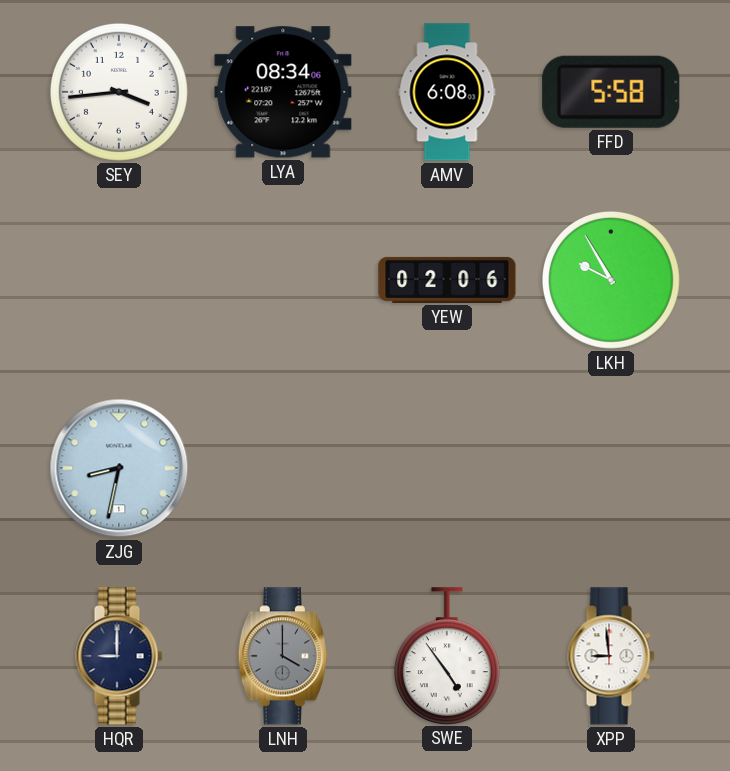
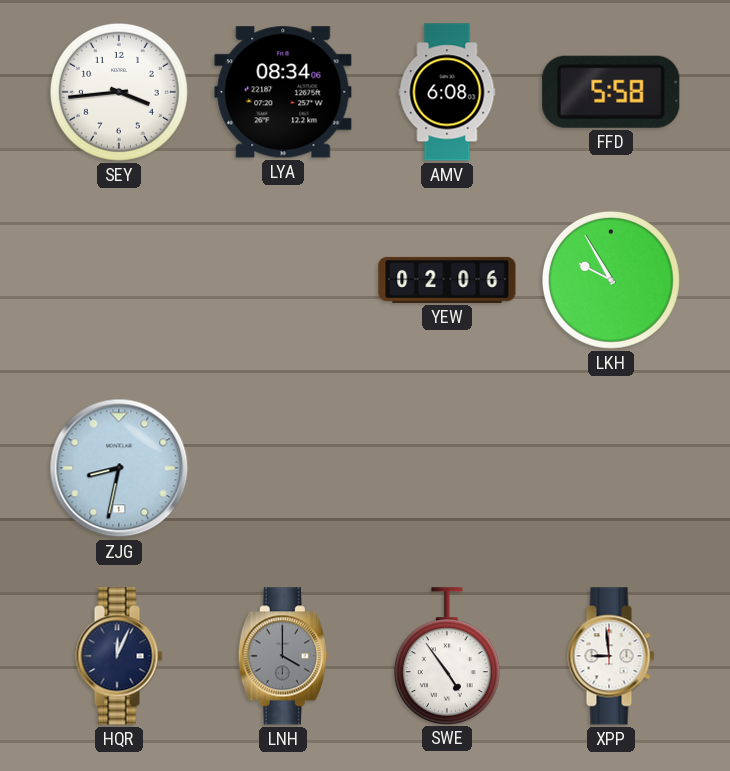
HQR: 9:00 -> 12:04 (119, 656)
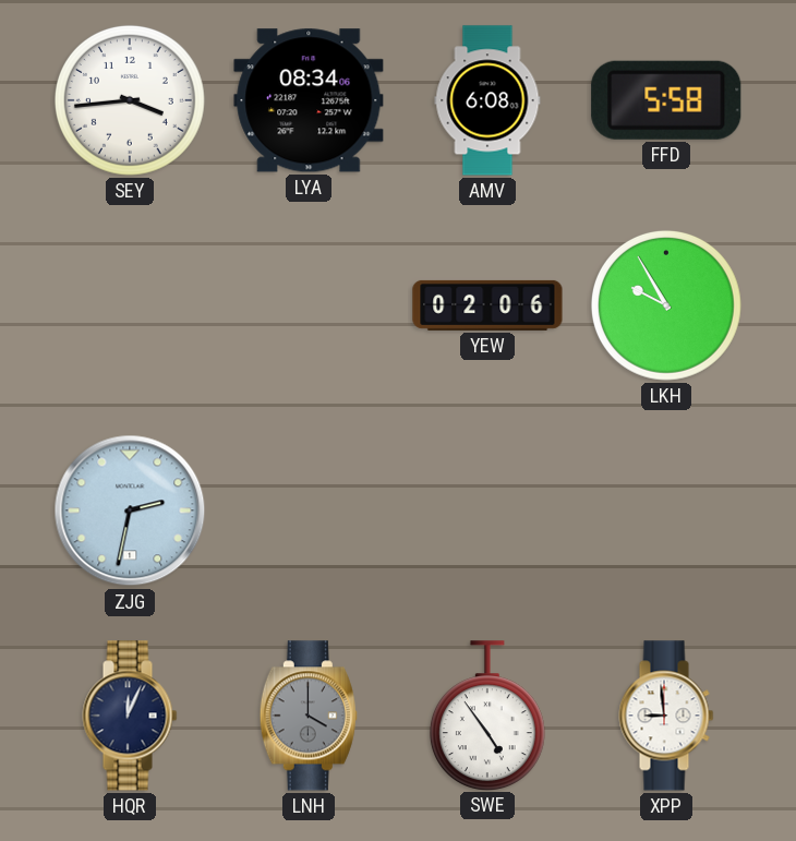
ZJG: 8:32 -> 2:32 (130, 510)
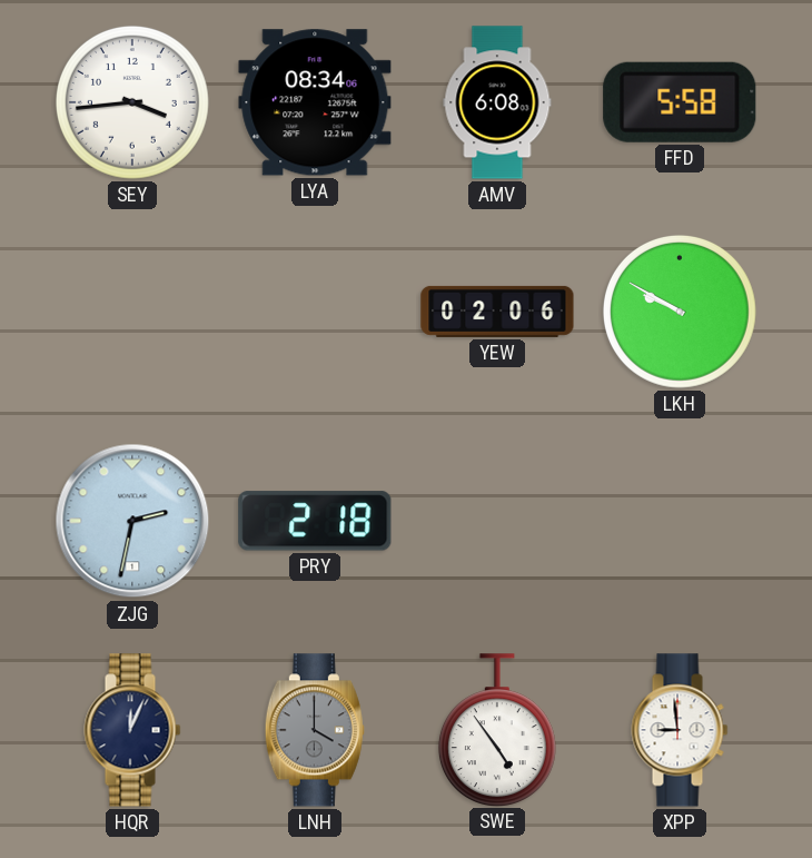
LKH: 9:55 -> 9:50 (680, 312)
PRY: none -> 2:18 (315, 521)
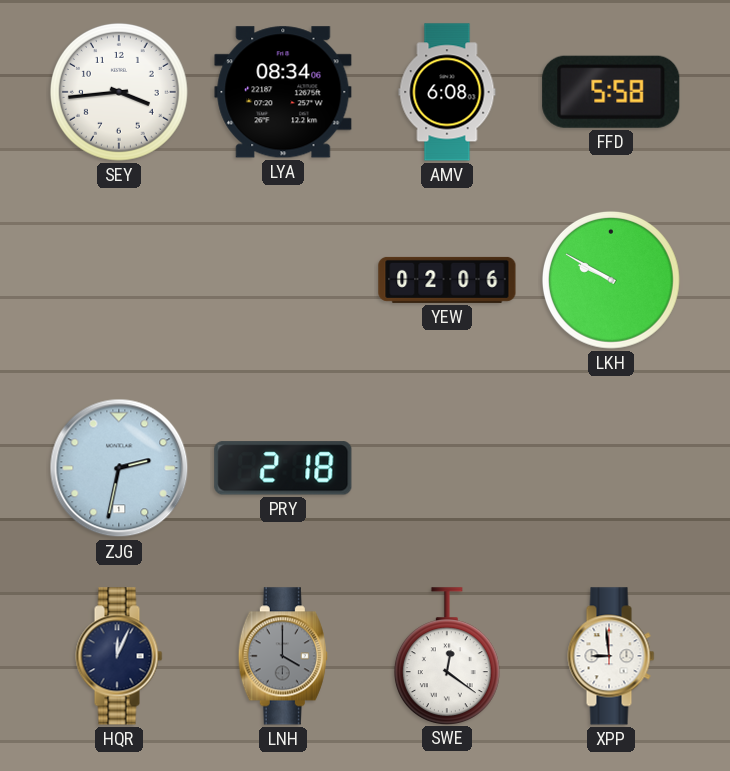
SWE: 4:54 -> 12:21 (447, 656)
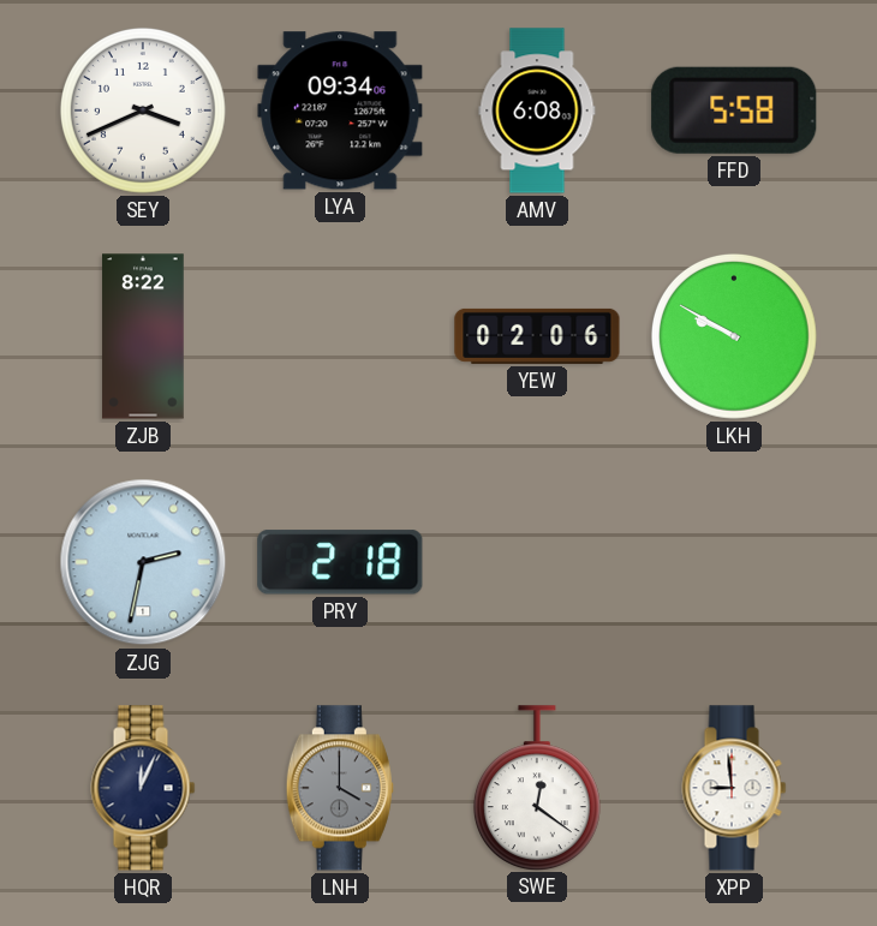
SEY: 3:44 -> 3:41 (143, 110)
LYA: 08:34 -> 09:34 (340, 110)
ZJB: none -> 8:22 (143, 336)
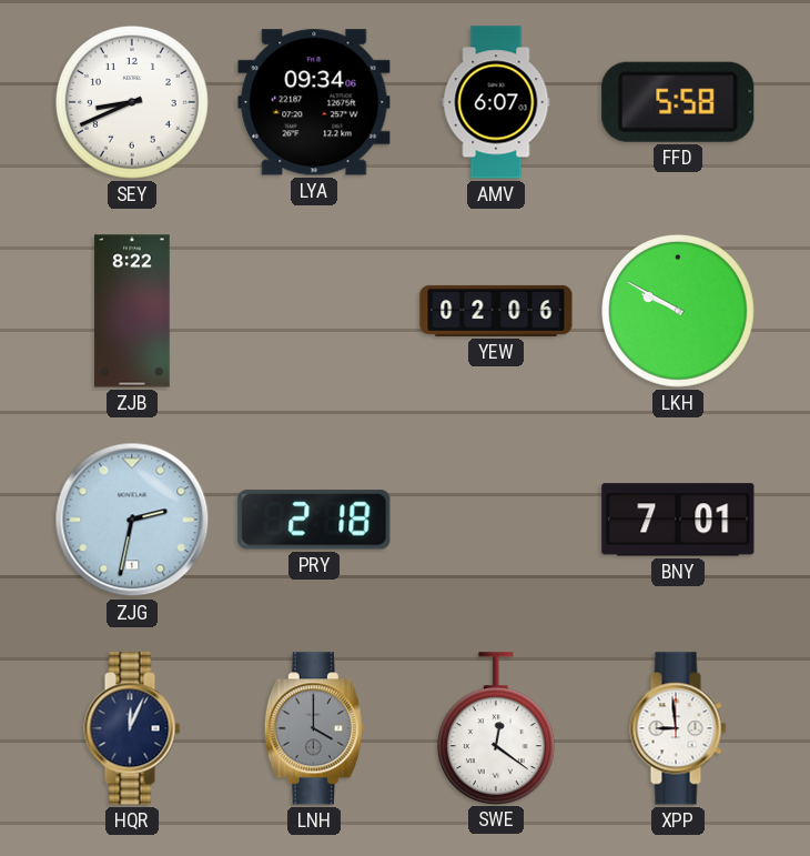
SEY: 3:41 -> 8:41 (132, 102)
AMV: 6:08 -> 6:07 (496, 102)
BNY: none -> 7:01 (678, 520)
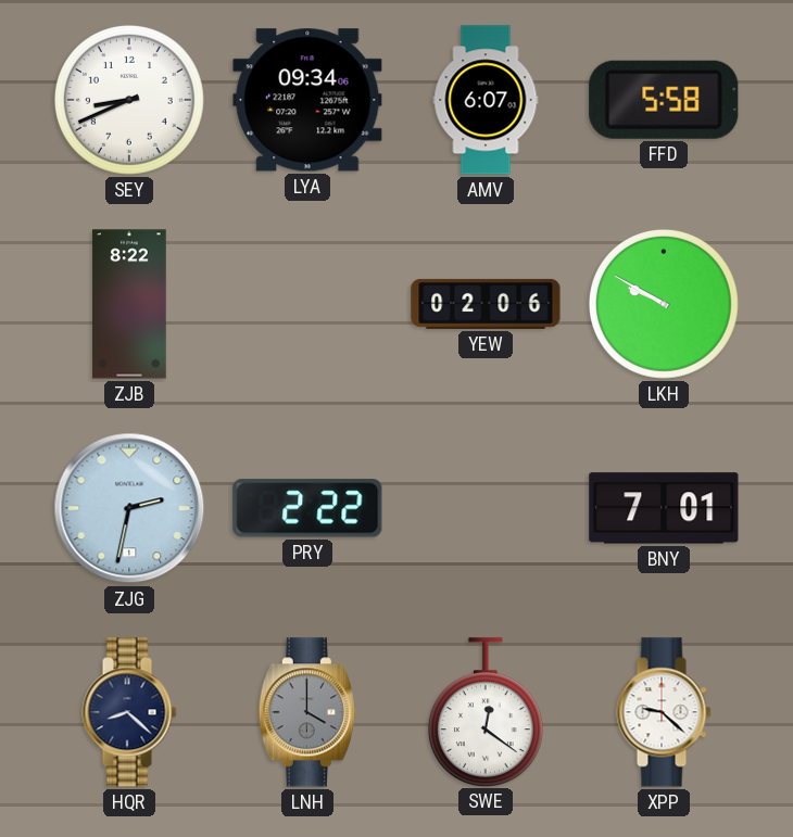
PRY: 2:18 -> 2:22 (307, 508)
HQR: 12:04 -> 8:22 (129, 712)
XPP: 8:59 -> 9:22 (664, 712)
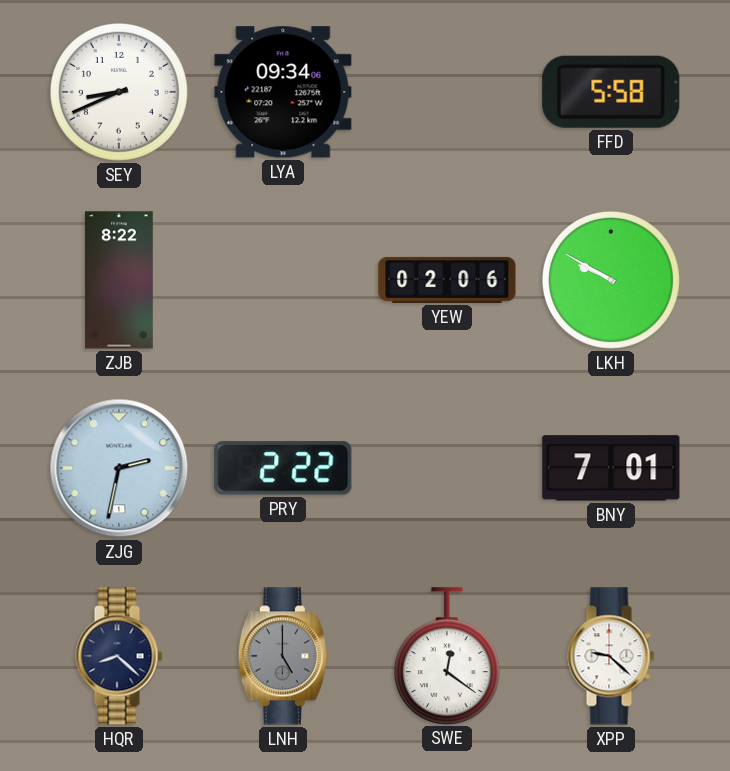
AMV: 6:07 -> none (486, 100)
LNH: 4:00 -> 5:00 (283, 656)
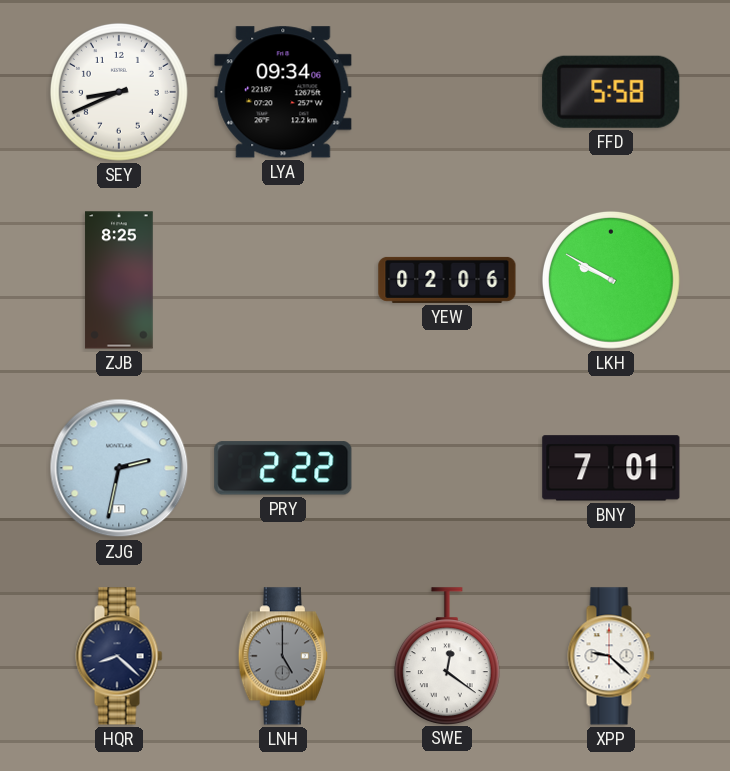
ZJB: 8:22 -> 8:25 (119, 280)
